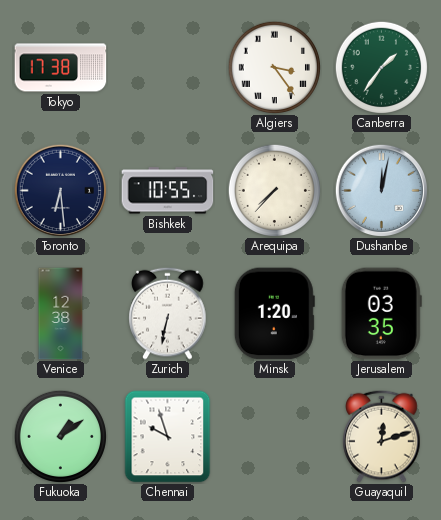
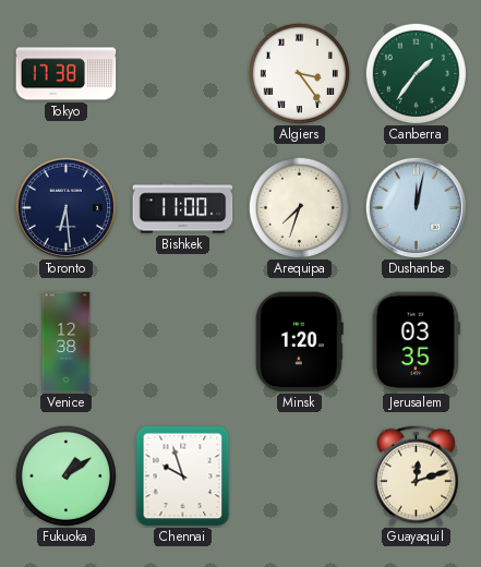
Bishkek: 10:55 -> 11:00 (183, 208)
Arequipa: 7:37 -> 7:33 (299, 207)
Zurich: 6:32 -> none (168, 313)
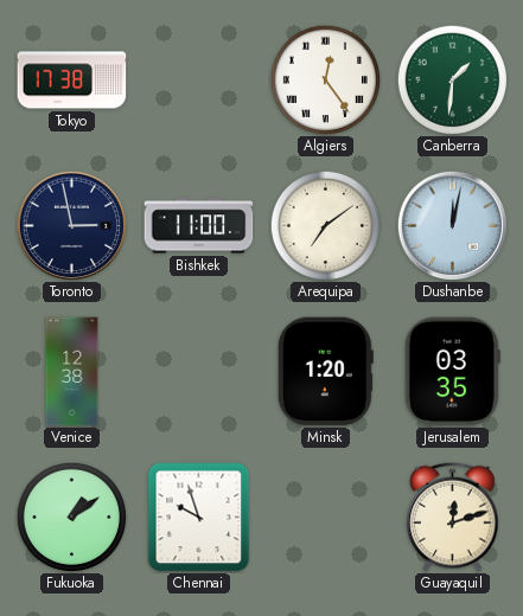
Algiers: 3:24 -> 12:24 (325, 79)
Canberra: 1:36 -> 1:31 (452, 79)
Toronto: 6:29 -> 2:58 (71, 225)
Arequipa: 7:33 -> 7:09 (325, 225)
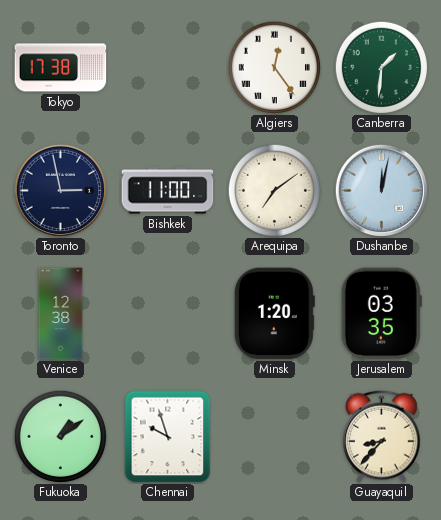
Guayaquil: 12:12 -> 8:37 (382, 436)
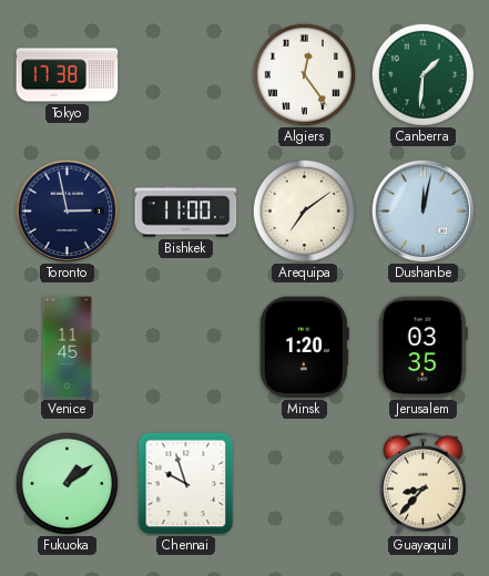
Venice: 12:38 -> 11:45 (68, 348)
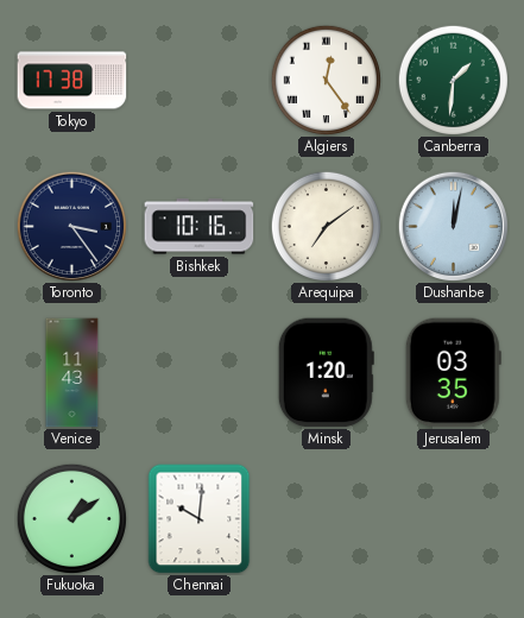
Toronto: 2:58 -> 3:24 (71, 226)
Bishkek: 11:00 -> 10:16 (200, 227)
Venice: 11:45 -> 11:43 (72, 373)
Chennai: 9:57 -> 10:01 (200, 519)
Guayaquil: 8:37 -> none (424, 483)
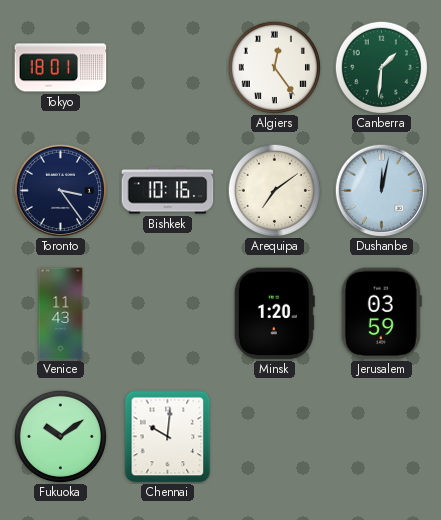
Tokyo: 17:38 -> 18:01 (61, 68)
Jerusalem: 03:35 -> 03:59 (381, 314)
Fukuoka: 1:09 -> 10:09 (60, 436)
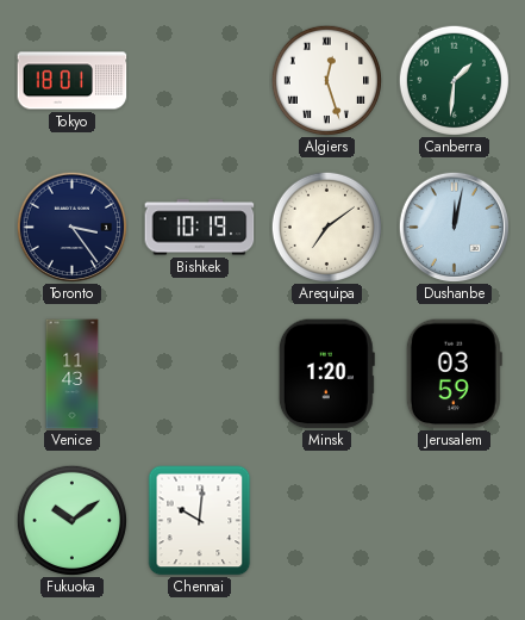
Algiers: 12:24 -> 12:27 (326, 80)
Bishkek: 10:16 -> 10:19 (200, 228)
